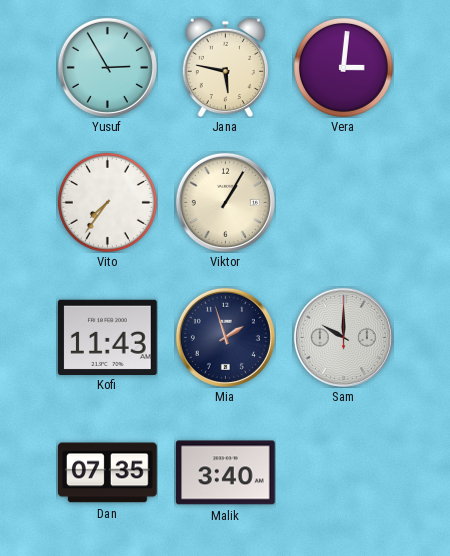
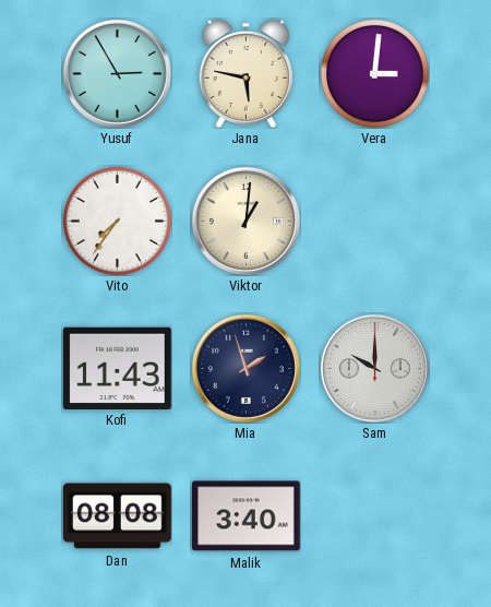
Viktor: 1:05 -> 1:01 (245, 221)
Dan: 07:35 -> 08:08 (118, 516)
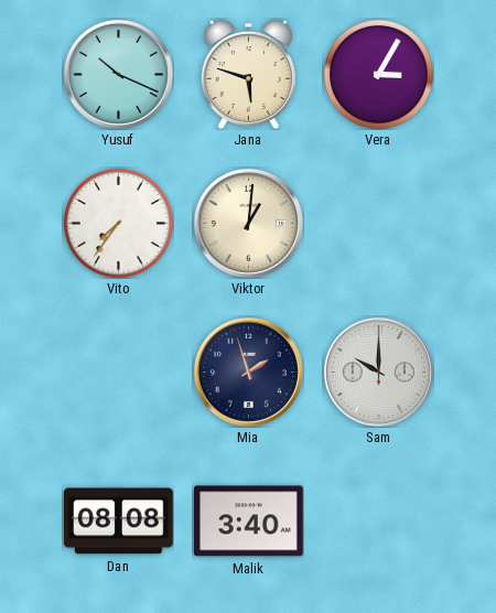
Yusuf: 2:55 -> 10:19 (118, 74)
Jana: 5:47 -> 5:48 (248, 74)
Vera: 3:01 -> 3:05 (378, 74)
Kofi: 11:43 -> none (118, 368)
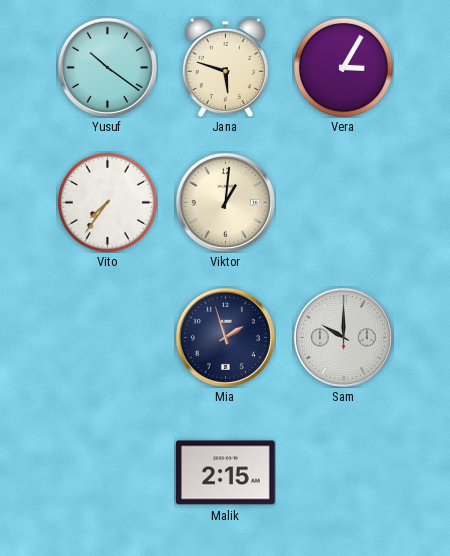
Yusuf: 10:19 -> 10:21 (107, 67)
Dan: 08:08 -> none (119, 521)
Malik: 3:40 -> 2:15 (226, 473)
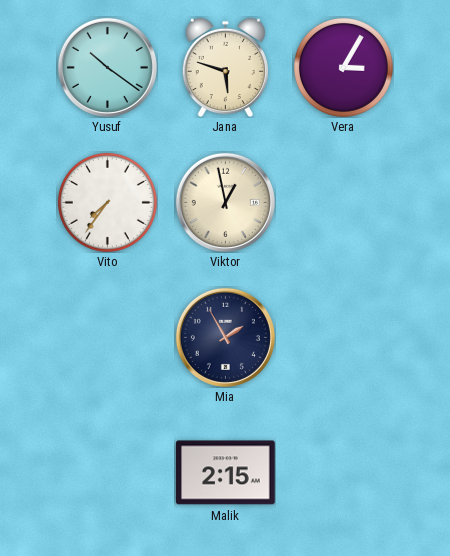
Viktor: 1:01 -> 12:58 (225, 202)
Mia: 1:57 -> 1:55 (225, 337)
Sam: 10:00 -> none (343, 337)
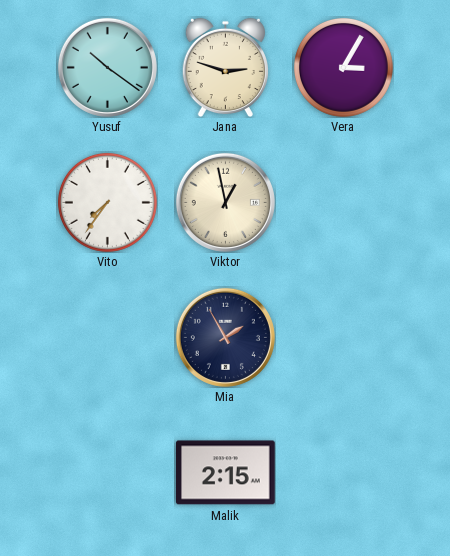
Jana: 5:48 -> 2:48 (225, 67)
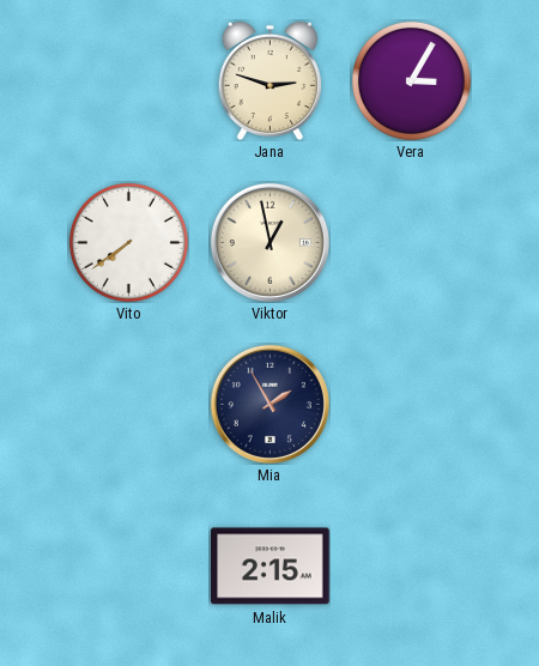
Yusuf: 10:21 -> none (107, 67)
Vito: 7:36 -> 7:39 (128, 242)
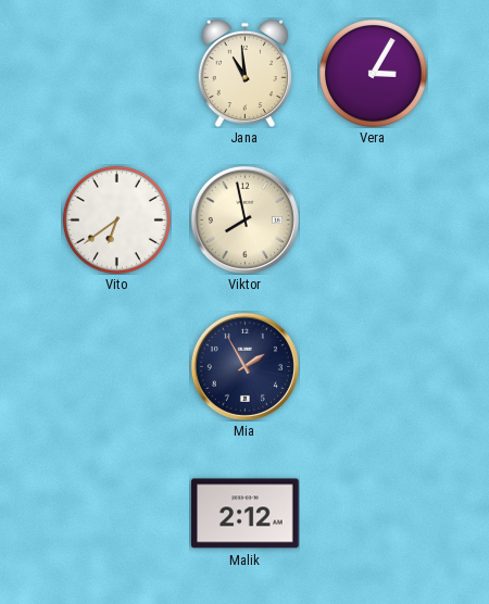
Jana: 2:48 -> 10:59 (244, 73)
Vito: 7:39 -> 6:39 (116, 219)
Viktor: 12:58 -> 7:58 (244, 219)
Malik: 2:15 -> 2:12 (246, 514)
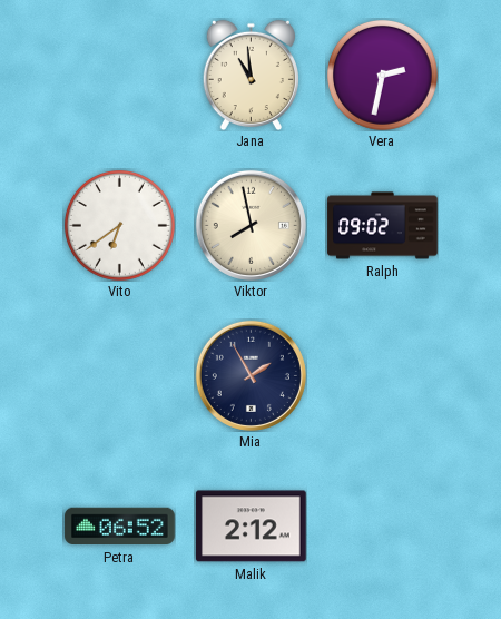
Vera: 3:05 -> 2:32 (382, 75)
Ralph: none -> 09:02 (383, 226)
Petra: none -> 06:52 (120, 527)
